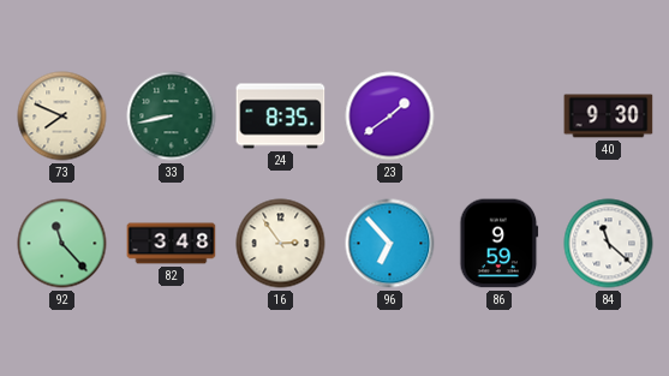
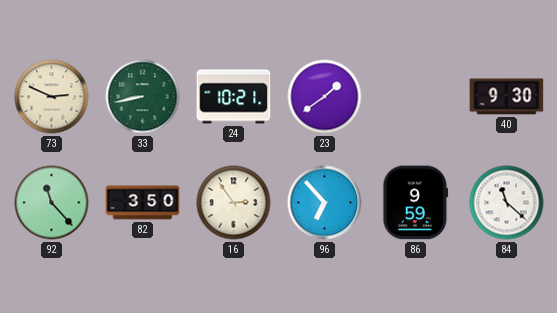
73: 7:49 -> 2:49 (52, 97)
24: 8:35 -> 10:21 (234, 97)
82: 3:48 -> 3:50 (143, 203)
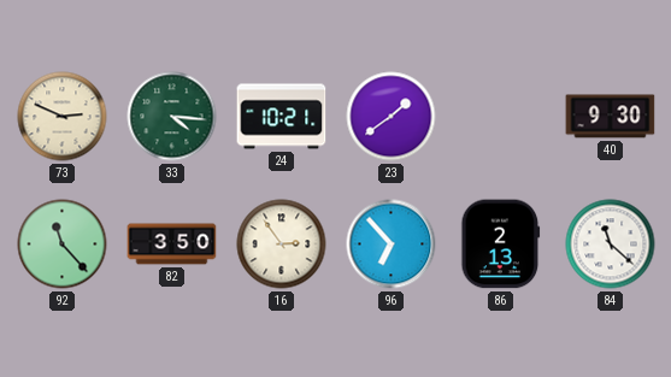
33: 8:43 -> 4:16 (172, 117)
86: 9:59 -> 2:13 (501, 245)
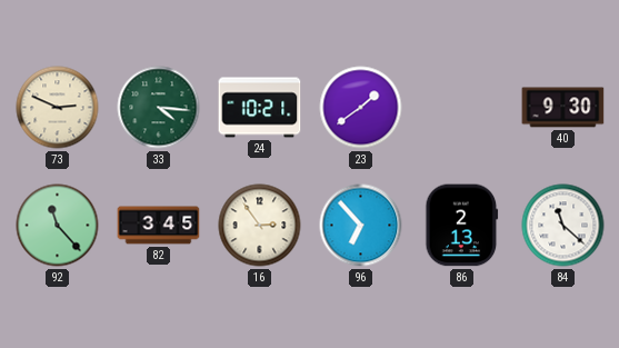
82: 3:50 -> 3:45 (159, 226)
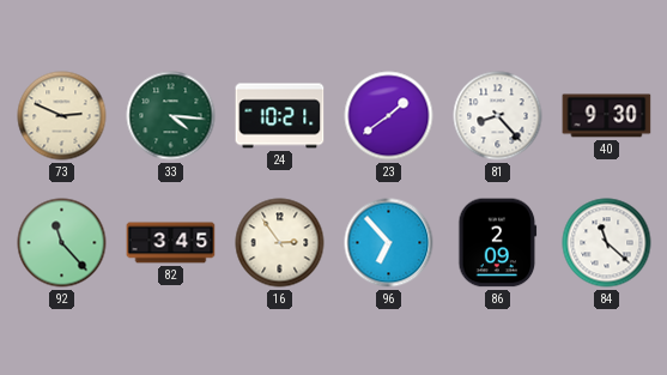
81: none -> 8:23 (498, 116)
86: 2:13 -> 2:09 (498, 243)
